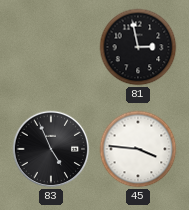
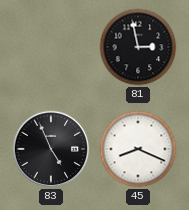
45: 3:46 -> 8:19 (138, 149)
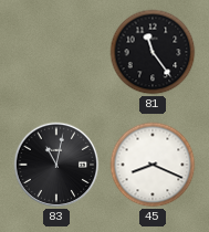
81: 2:58 -> 11:24 (153, 52)
83: 4:56 -> 11:02 (56, 165)
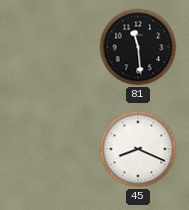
81: 11:24 -> 11:29 (138, 47)
83: 11:02 -> none (56, 165)
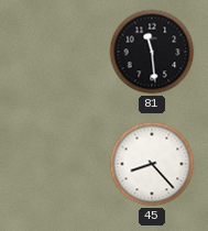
45: 8:19 -> 8:23 (152, 164)
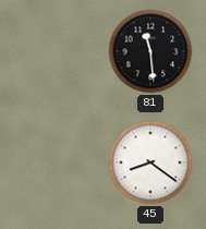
45: 8:23 -> 8:21 (150, 162)
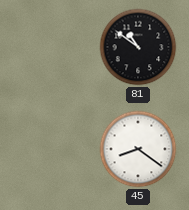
81: 11:29 -> 10:51 (138, 47)
